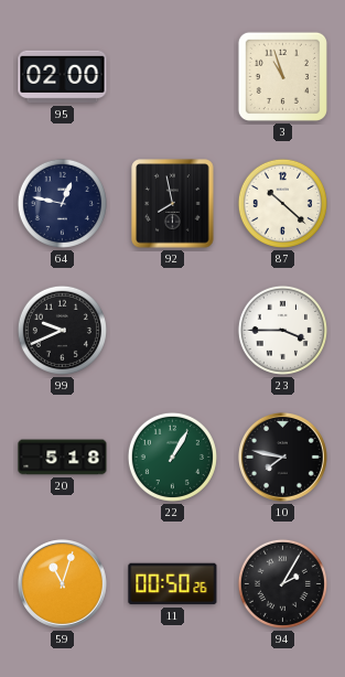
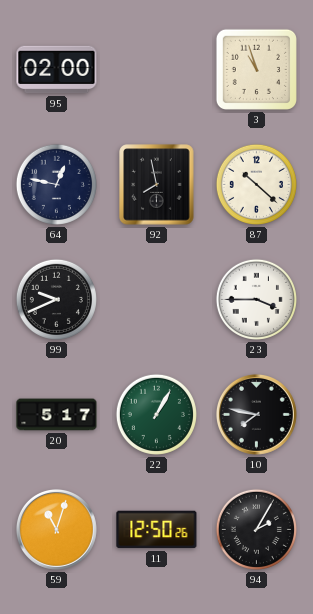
20: 5:18 -> 5:17 (57, 415)
11: 00:50 -> 12:50 (157, 530)
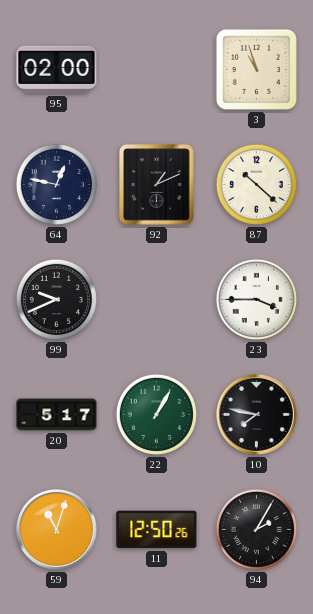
92: 7:58 -> 1:11 (157, 185)
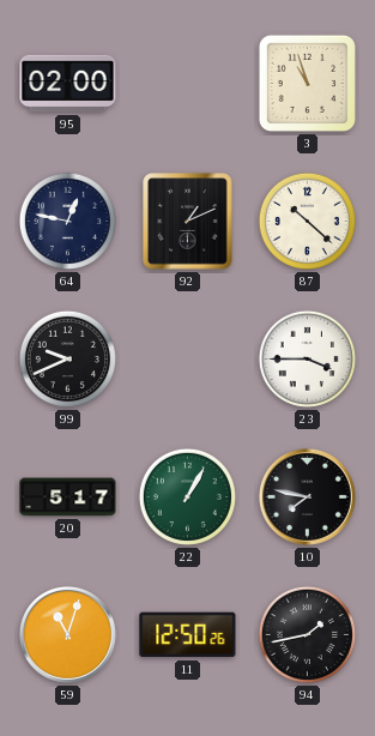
94: 2:05 -> 1:43 (307, 634)
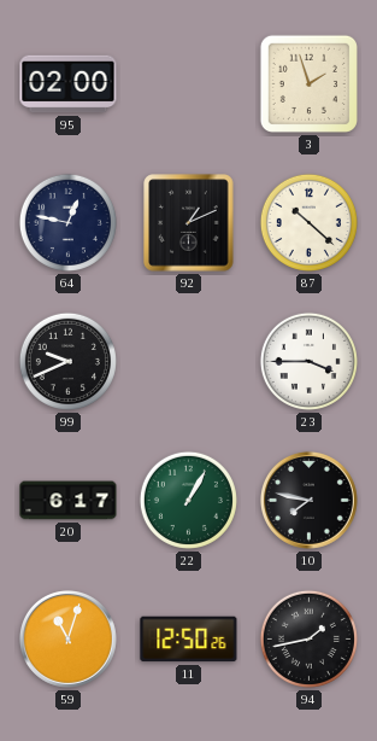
3: 10:57 -> 1:57 (308, 83)
20: 5:17 -> 6:17 (69, 501)
